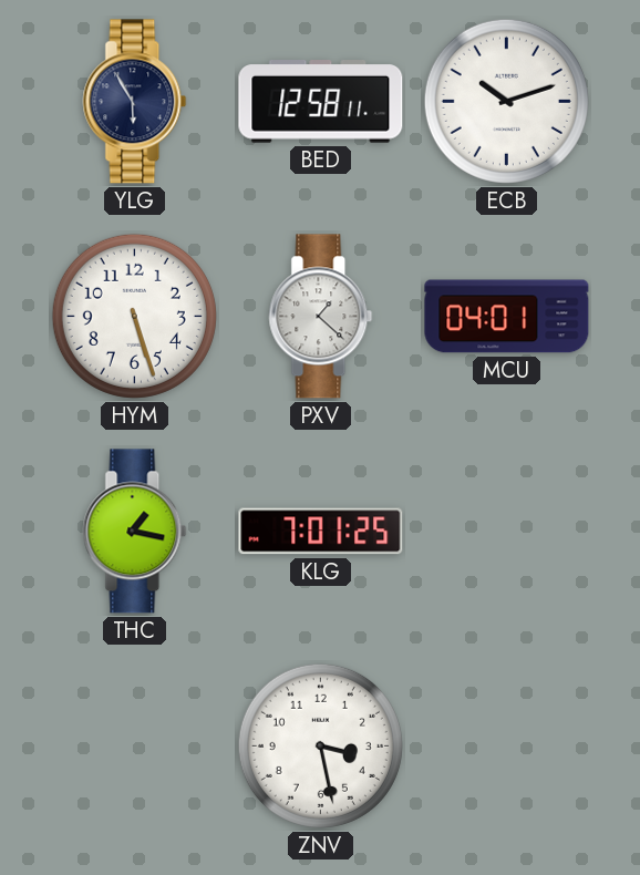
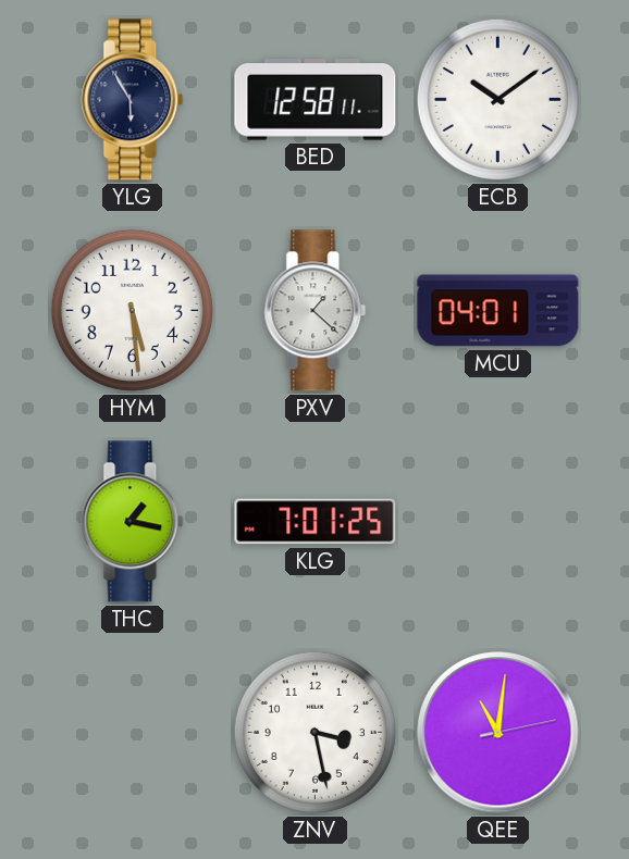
ECB: 10:12 -> 10:09 (497, 99)
HYM: 5:27 -> 5:29 (132, 310)
QEE: none -> 11:01 (498, 733)
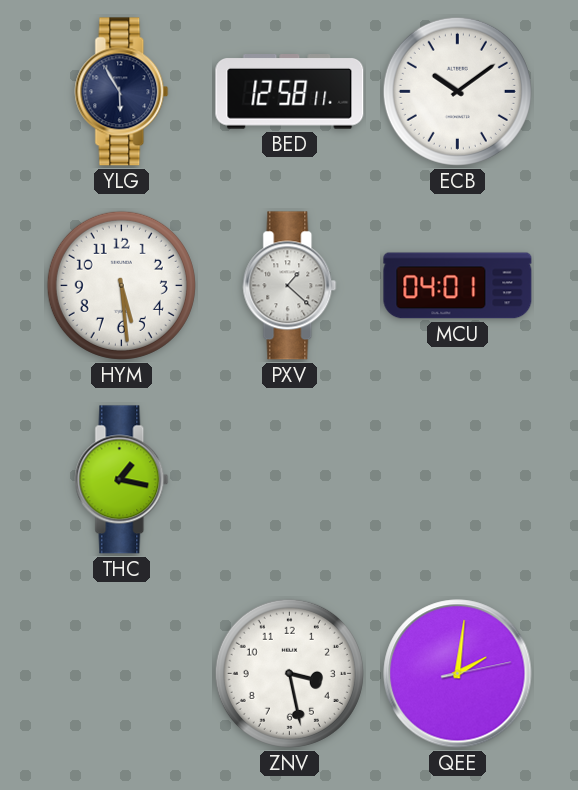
KLG: 7:01 -> none (316, 522)
QEE: 11:01 -> 2:01 (458, 674)
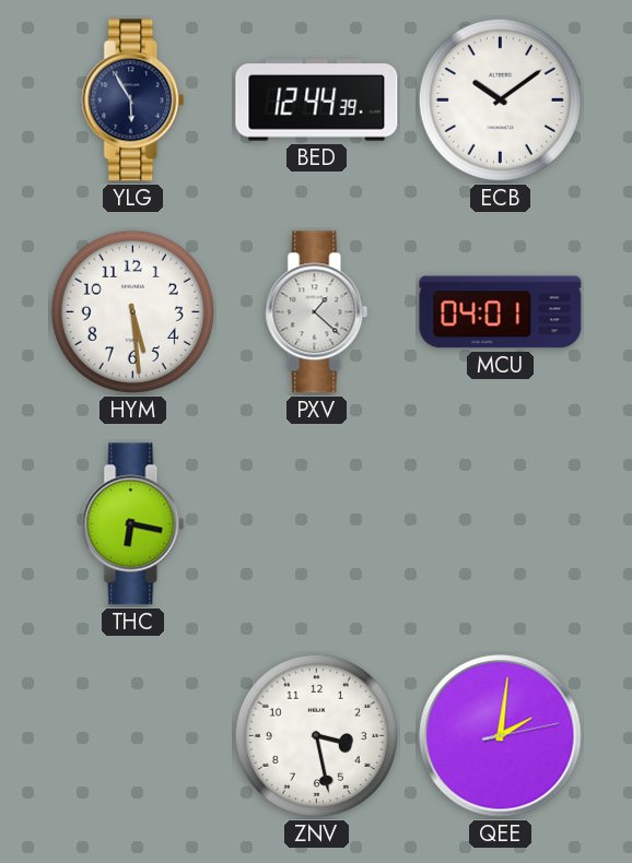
BED: 12:58 -> 12:44 (317, 101)
THC: 1:17 -> 6:17 (133, 524)
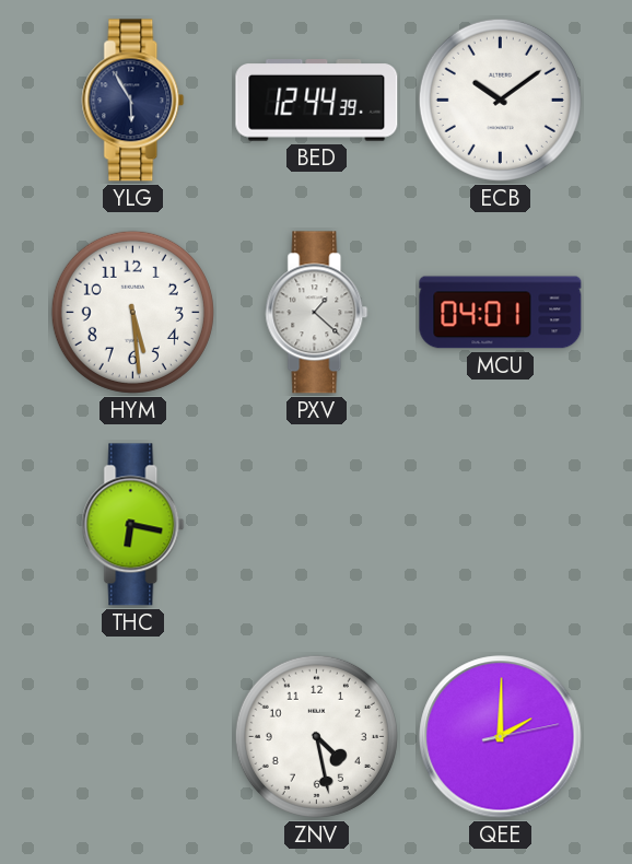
ZNV: 3:28 -> 4:28 (316, 736)
QEE: 2:01 -> 2:00 (501, 737)
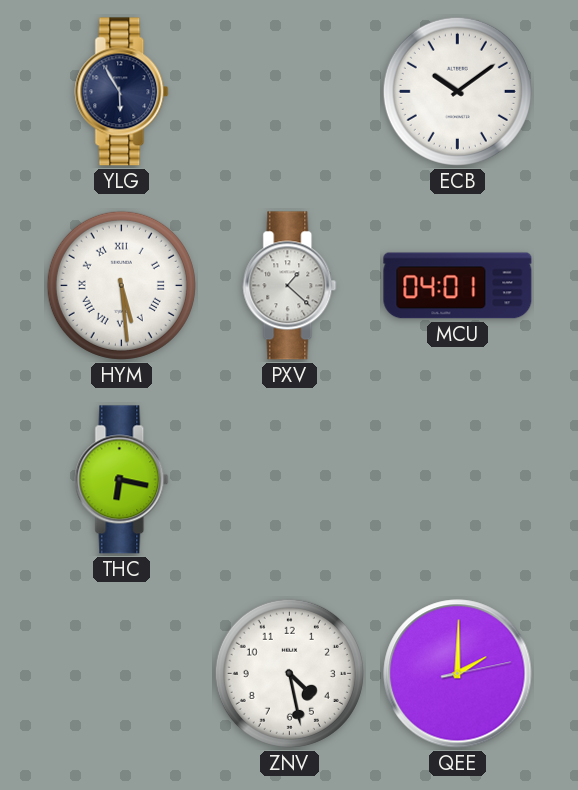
BED: 12:44 -> none (317, 101)
HYM numerals: Arabic -> Roman (121, 285)
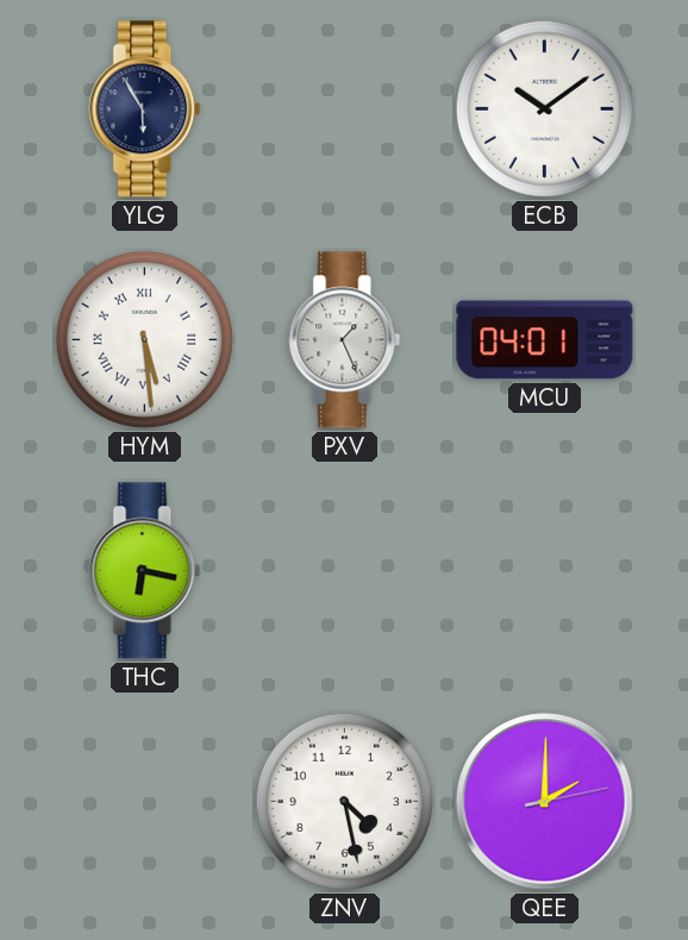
PXV: 1:22 -> 1:26 (345, 340)
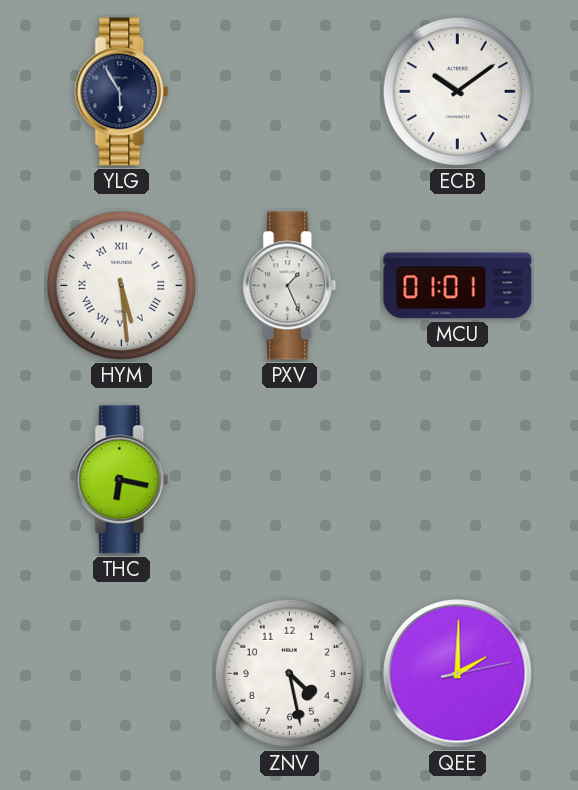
MCU: 04:01 -> 01:01 (458, 286)
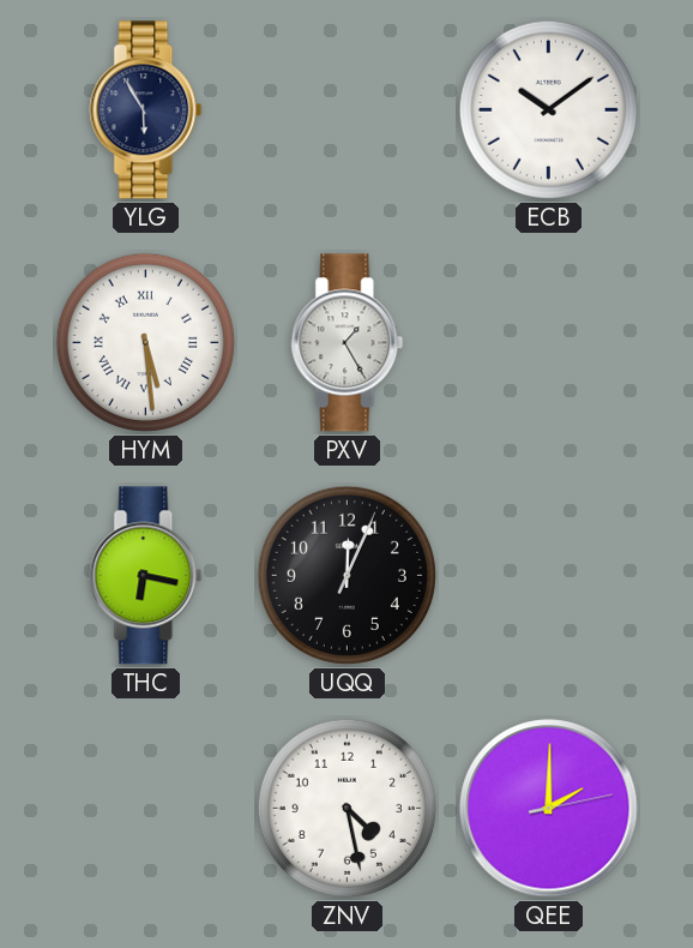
PXV: 1:26 -> 1:25 (348, 343)
MCU: 01:01 -> none (458, 286)
UQQ: none -> 12:04 (346, 575)
